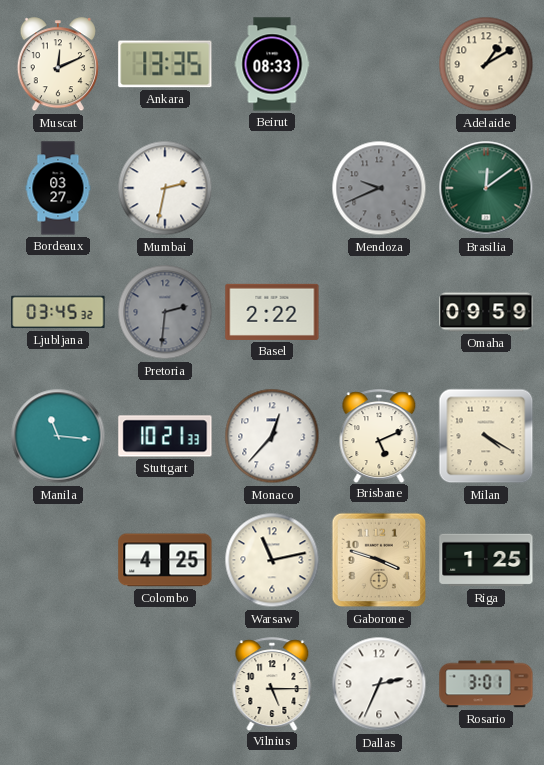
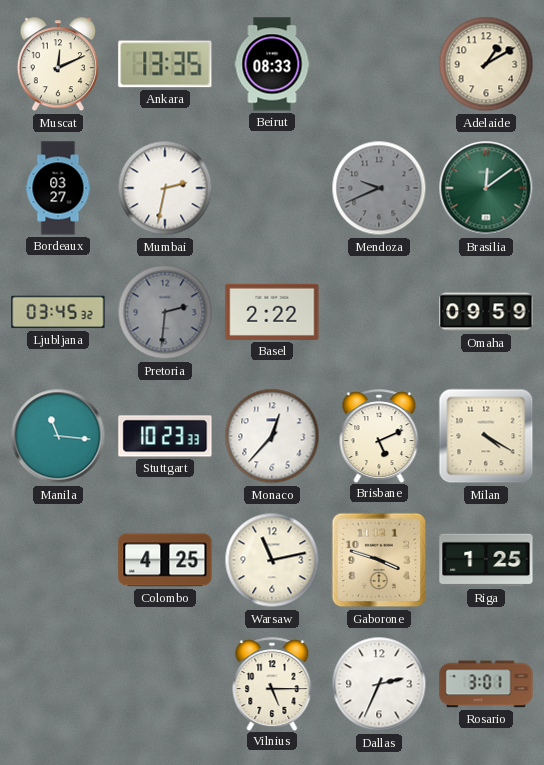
Stuttgart: 10:21 -> 10:23 (165, 436)
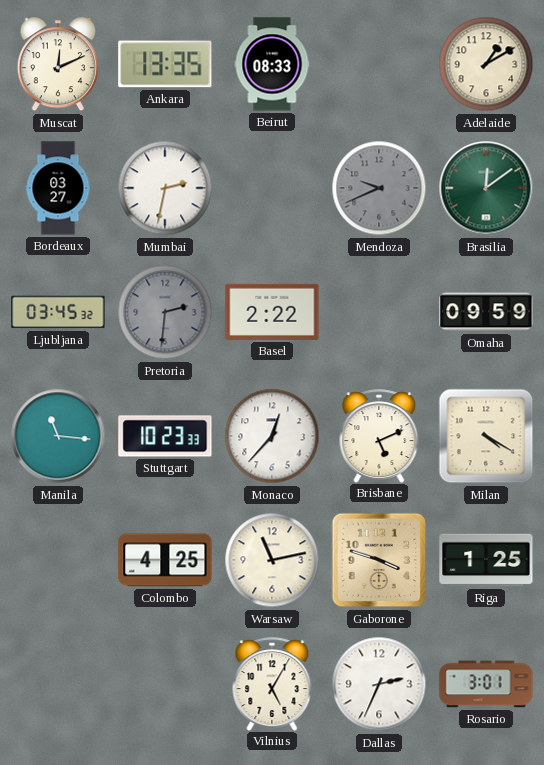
Vilnius: 5:15 -> 5:05 (272, 684)
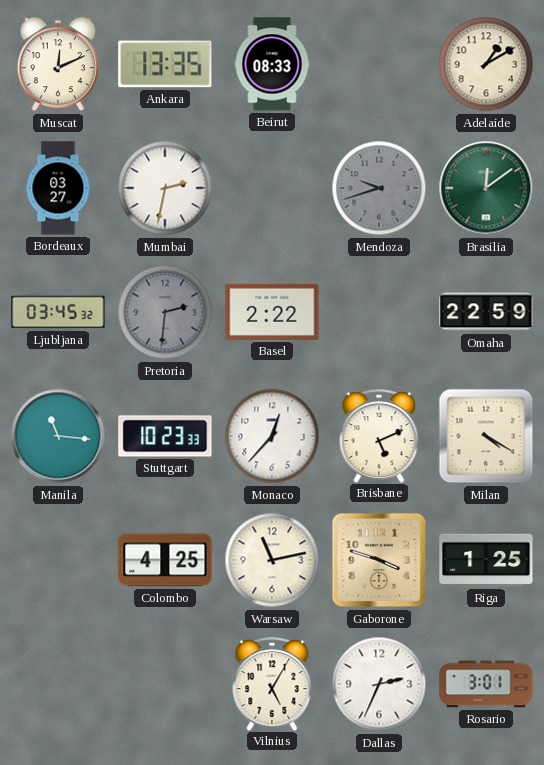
Mendoza: 9:41 -> 9:42 (379, 188)
Omaha: 09:59 -> 22:59 (486, 312)
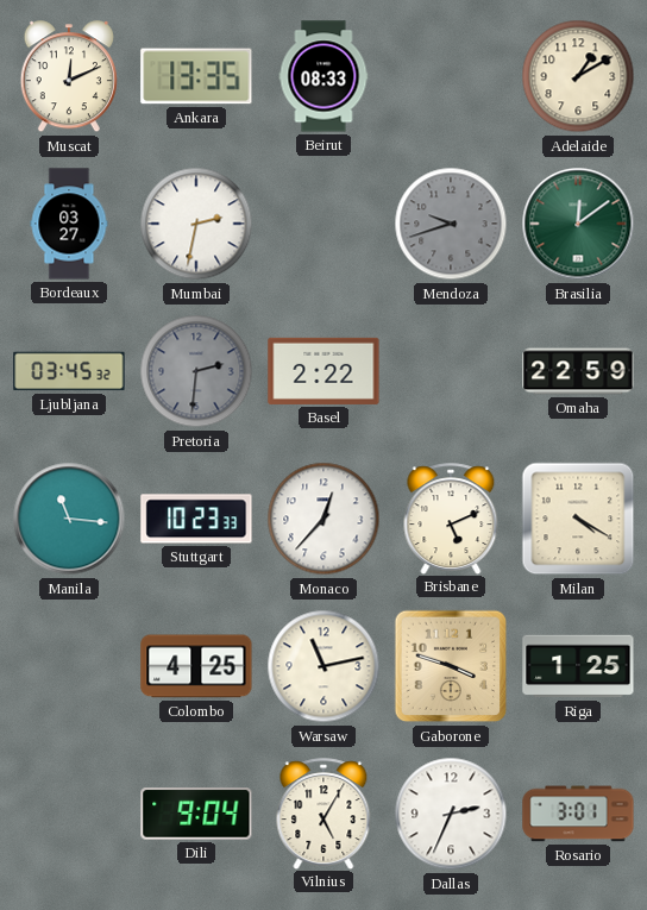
Dili: none -> 9:04 (196, 814)
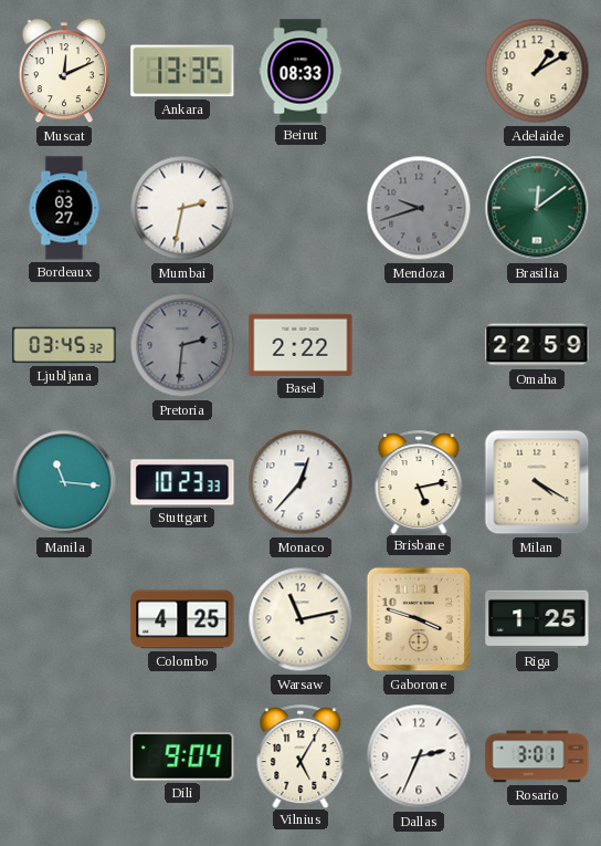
Brisbane: 5:11 -> 5:13 (419, 482)
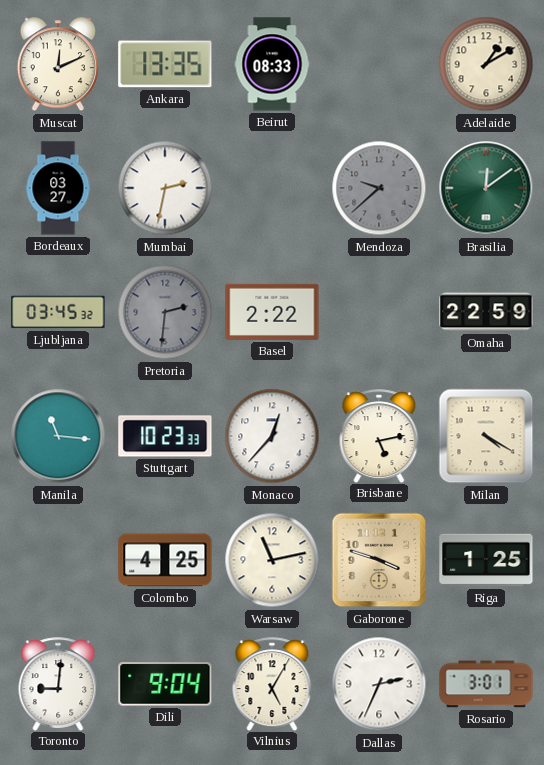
Mendoza: 9:42 -> 9:38 (379, 188)
Toronto: none -> 9:01 (58, 684)
